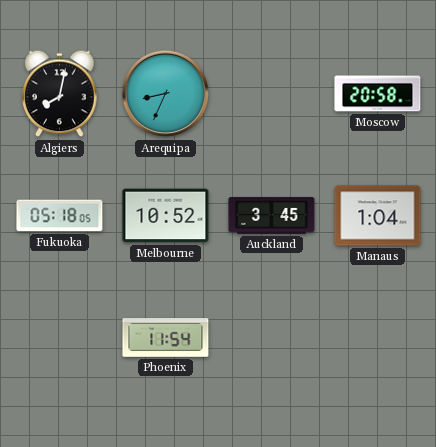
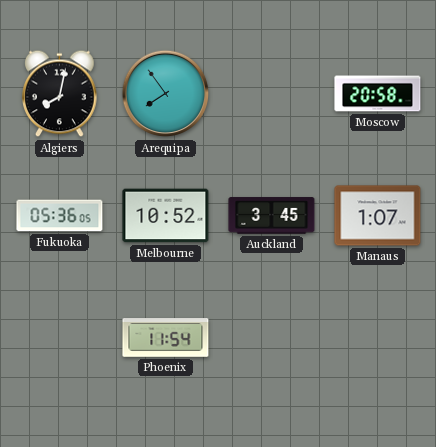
Arequipa: 8:34 -> 7:54 (166, 94)
Fukuoka: 05:18 -> 05:36 (60, 216)
Manaus: 1:04 -> 1:07 (378, 216)
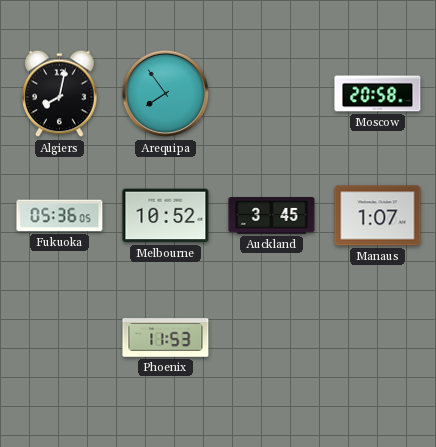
Phoenix: 11:54 -> 11:53 (166, 338)
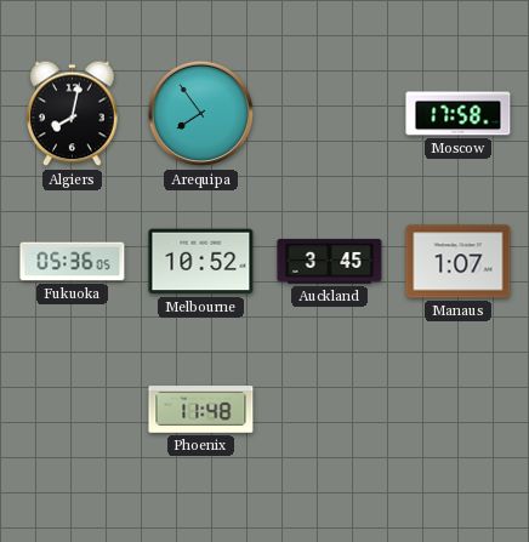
Moscow: 20:58 -> 17:58 (459, 114)
Phoenix: 11:53 -> 11:48 (201, 410)
